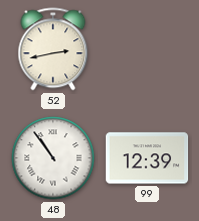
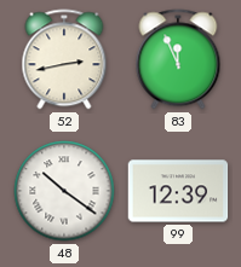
83: none -> 11:56 (178, 59)
48: 10:54 -> 10:21 (64, 191)
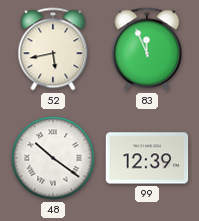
52: 2:43 -> 5:43 (53, 49)
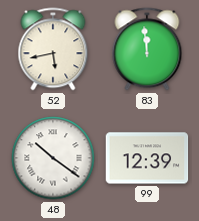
83: 11:56 -> 11:59 (147, 49)
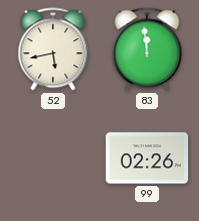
48: 10:21 -> none (53, 158)
99: 12:39 -> 02:26 (147, 158)
